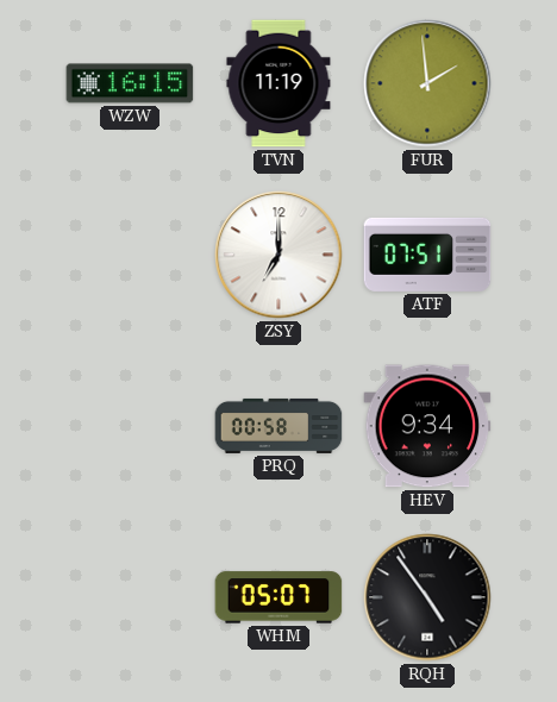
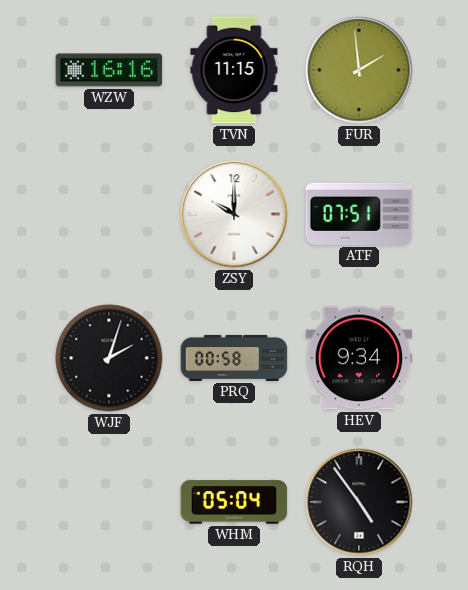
WZW: 16:15 -> 16:16 (109, 70)
TVN: 11:19 -> 11:15 (234, 70)
ZSY: 7:00 -> 10:00 (234, 214)
WJF: none -> 2:03 (109, 358)
WHM: 05:07 -> 05:04 (234, 502)
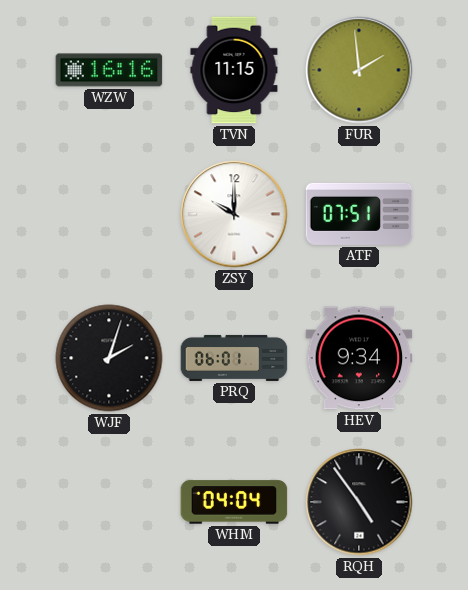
PRQ: 00:58 -> 06:01 (234, 358)
WHM: 05:04 -> 04:04 (234, 502)
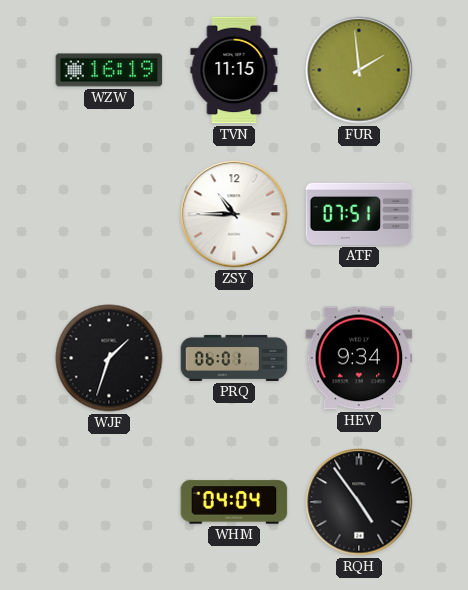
WZW: 16:16 -> 16:19 (109, 70)
ZSY: 10:00 -> 10:45 (234, 214)
WJF: 2:03 -> 1:33 (109, 358)
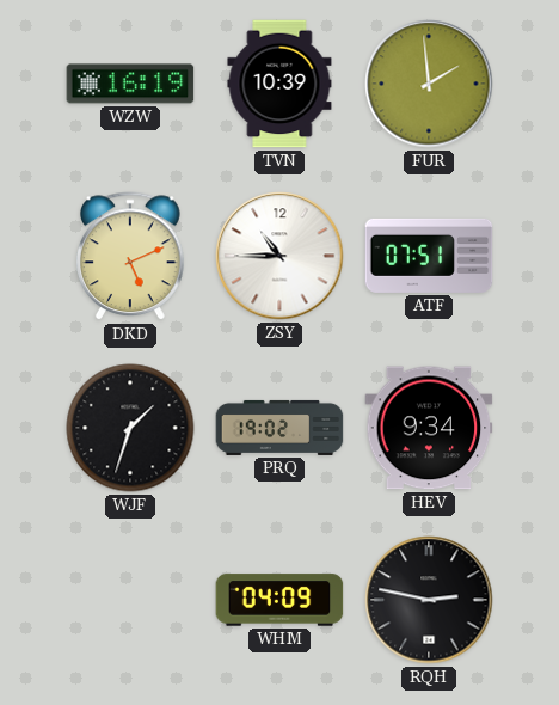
TVN: 11:15 -> 10:39 (279, 84)
DKD: none -> 5:11 (131, 257)
PRQ: 06:01 -> 19:02 (279, 428)
WHM: 04:04 -> 04:09 (279, 600)
RQH: 4:54 -> 2:47 (429, 600)
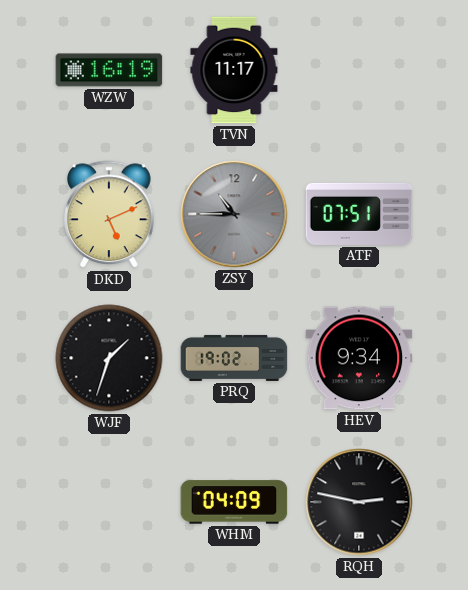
TVN: 10:39 -> 11:17 (234, 70)
FUR: 1:59 -> none (429, 84)
ZSY dial: white -> grey (234, 214)
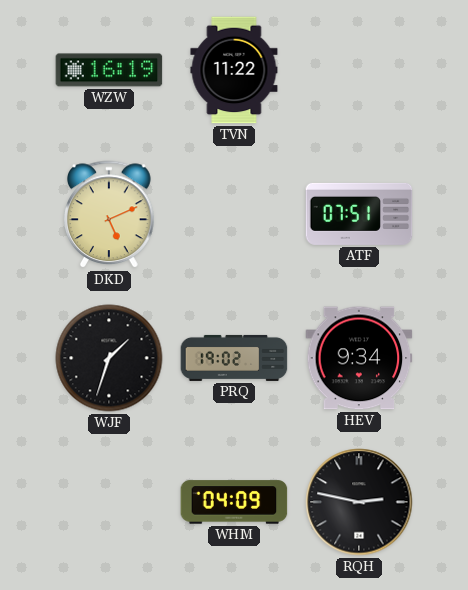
TVN: 11:17 -> 11:22 (234, 70)
ZSY: 10:45 -> none (234, 214)
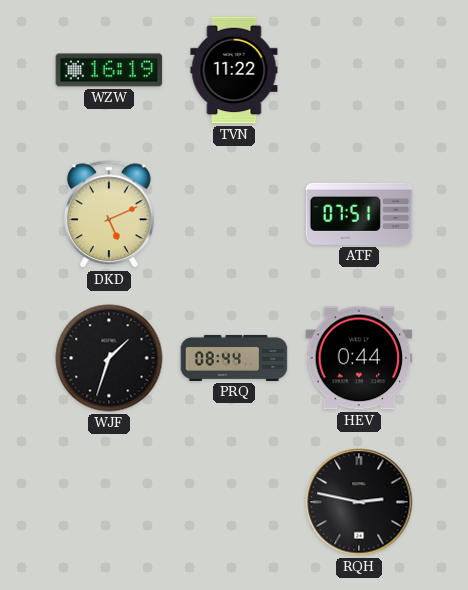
PRQ: 19:02 -> 08:44 (234, 358)
HEV: 9:34 -> 0:44 (359, 358)
WHM: 04:09 -> none (234, 502)
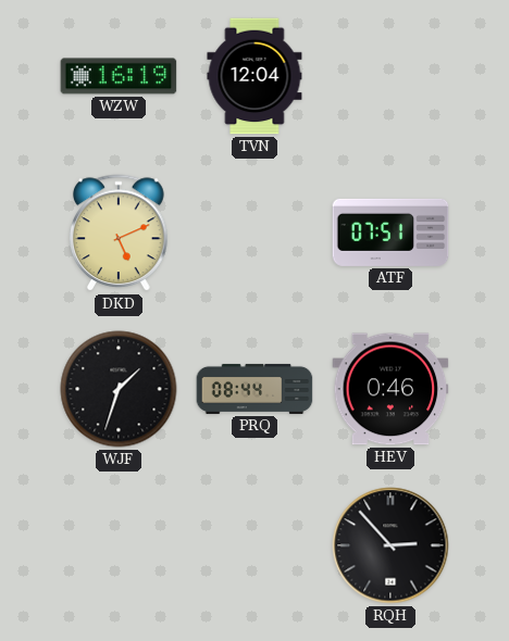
TVN: 11:22 -> 12:04 (254, 76)
HEV: 0:44 -> 0:46 (390, 389)
RQH: 2:47 -> 2:53 (390, 545)
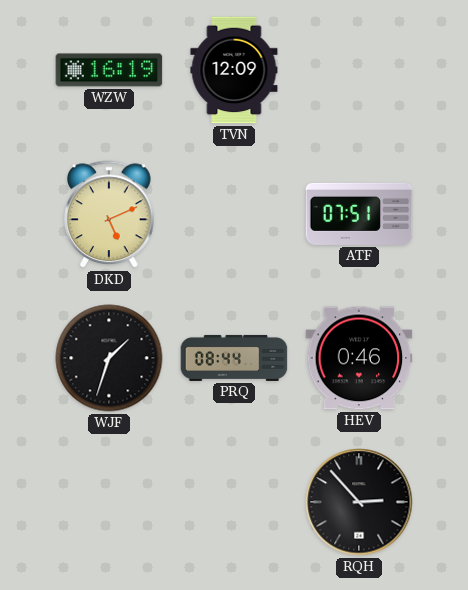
TVN: 12:04 -> 12:09 (234, 70)
